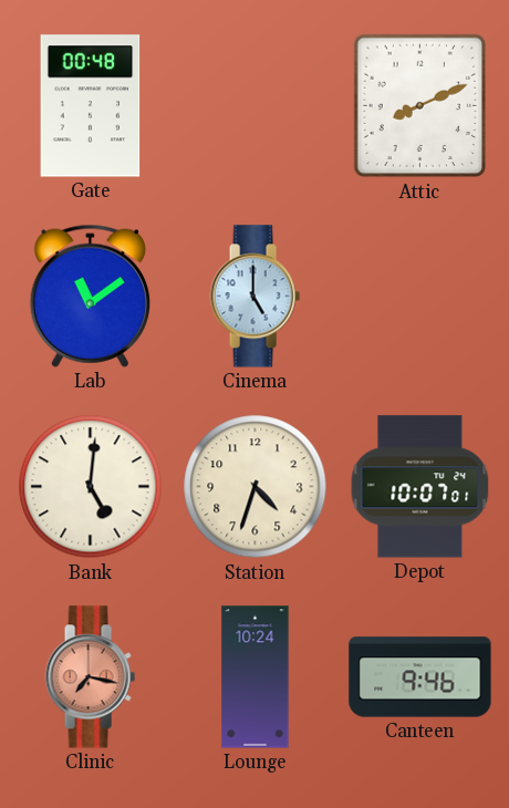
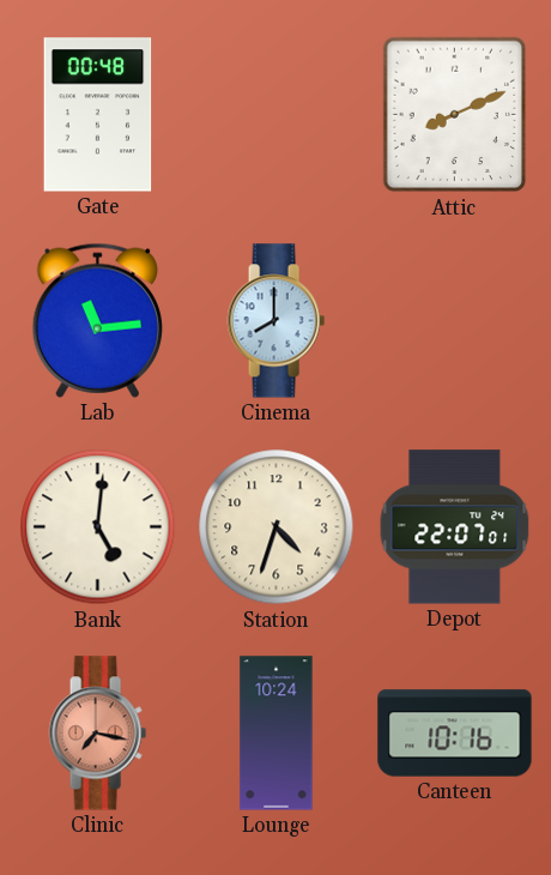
Lab: 11:09 -> 11:14 (97, 320)
Cinema: 5:00 -> 8:00 (275, 321)
Depot: 10:07 -> 22:07 (455, 527)
Canteen: 9:46 -> 10:16 (455, 734)
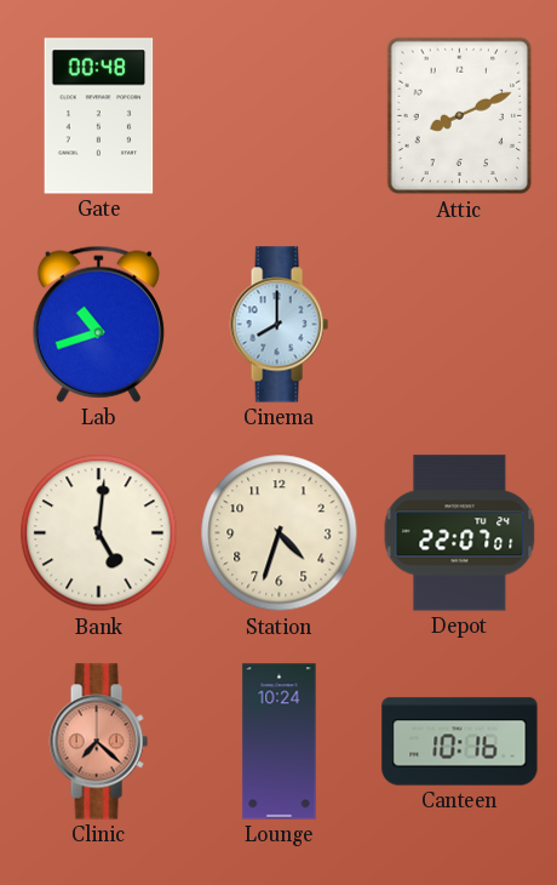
Lab: 11:14 -> 10:42 (98, 324)
Clinic: 7:17 -> 7:22 (98, 742)
